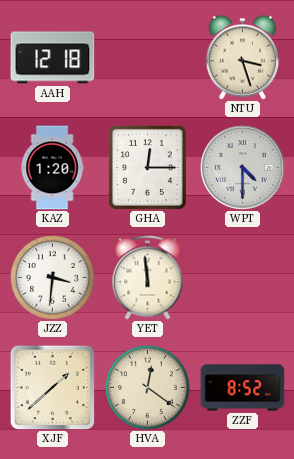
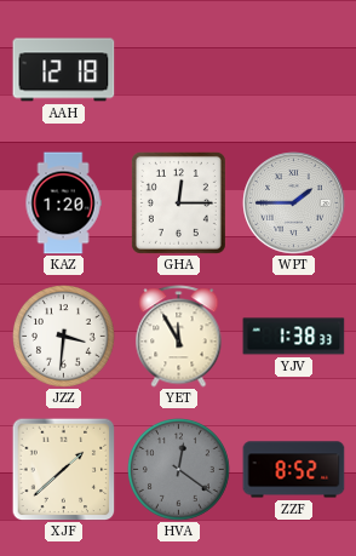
NTU: 3:27 -> none (243, 58)
WPT: 4:30 -> 1:45 (294, 204)
YET: 11:59 -> 11:55 (179, 337)
YJV: none -> 1:38 (294, 337)
HVA dial: cream -> grey (179, 470)
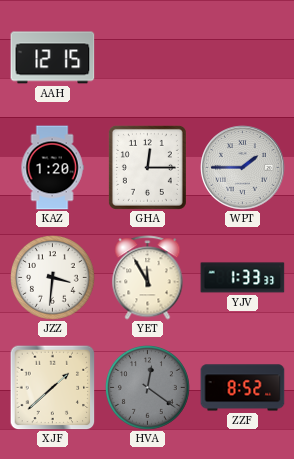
AAH: 12:18 -> 12:15 (53, 58)
YJV: 1:38 -> 1:33 (243, 278)
